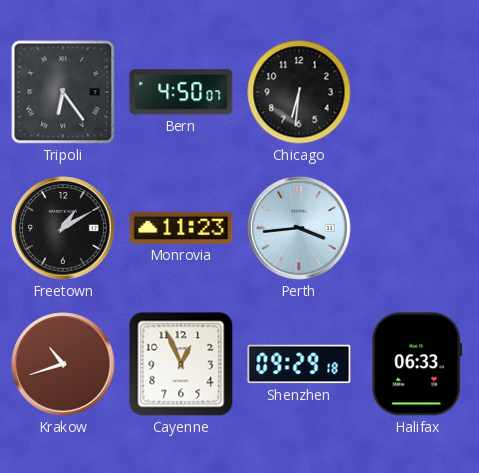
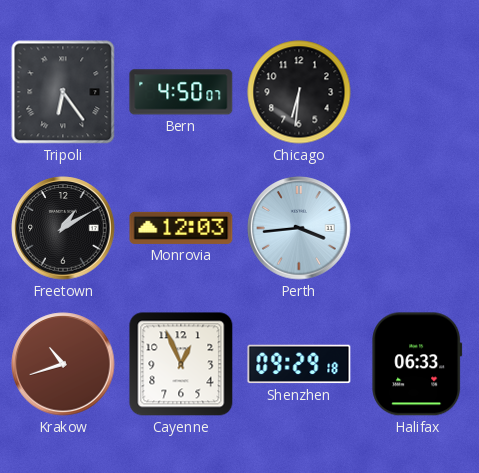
Monrovia: 11:23 -> 12:03 (181, 228)
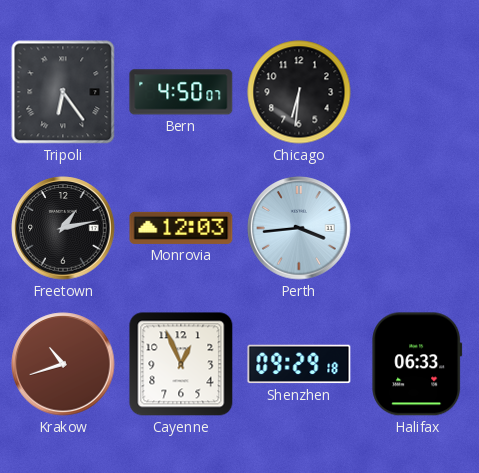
Freetown: 1:10 -> 1:13 (63, 228)
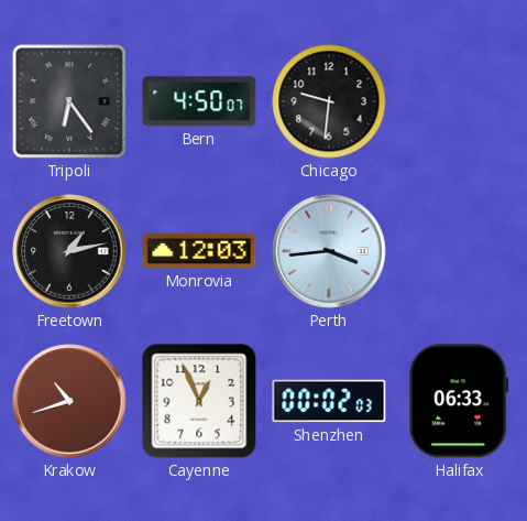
Chicago: 6:31 -> 9:31 (329, 101)
Shenzhen: 09:29 -> 00:02 (329, 401)
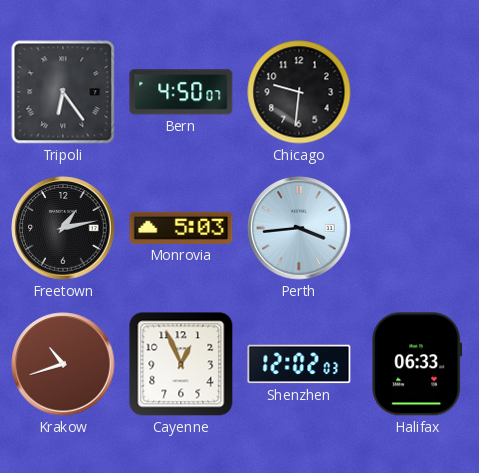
Monrovia: 12:03 -> 5:03 (181, 228)
Shenzhen: 00:02 -> 12:02 (299, 364)
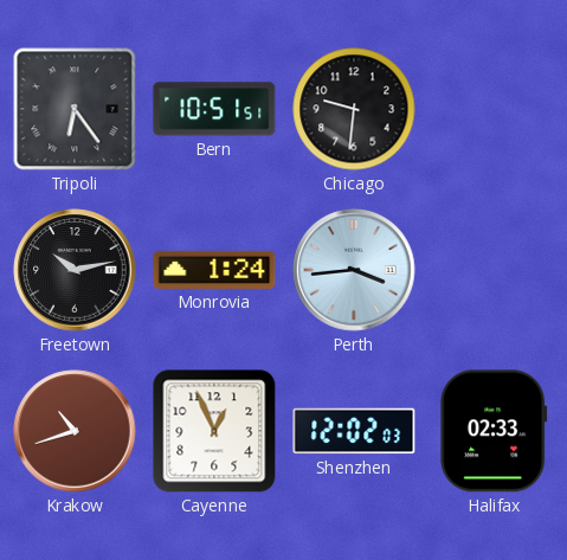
Bern: 4:50 -> 10:51 (214, 109)
Freetown: 1:13 -> 10:13 (75, 270)
Monrovia: 5:03 -> 1:24 (214, 270)
Halifax: 06:33 -> 02:33 (494, 431)
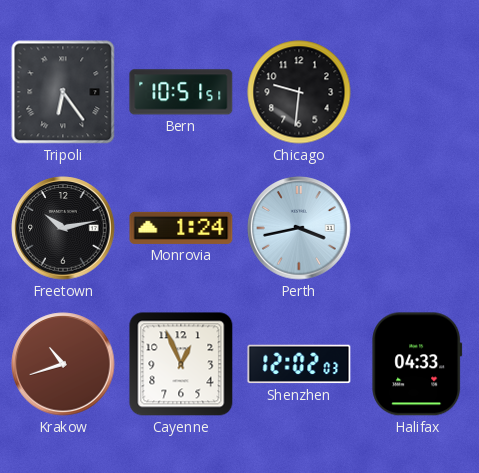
Perth: 3:44 -> 3:43 (299, 228)
Halifax: 02:33 -> 04:33 (417, 364)
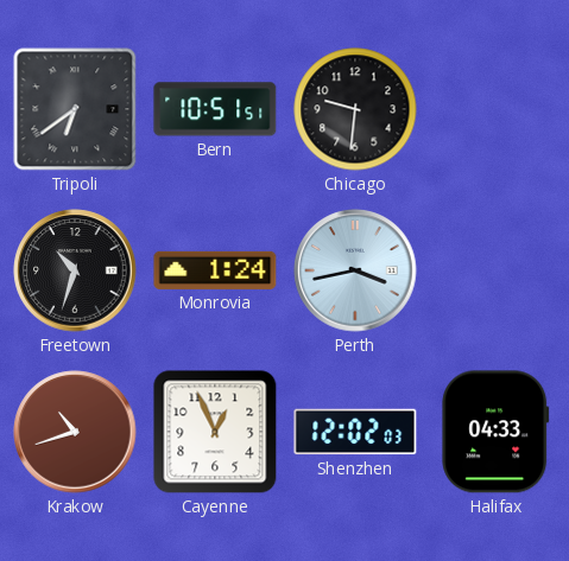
Tripoli: 6:24 -> 6:39 (75, 109)
Freetown: 10:13 -> 10:33 (75, 270)
